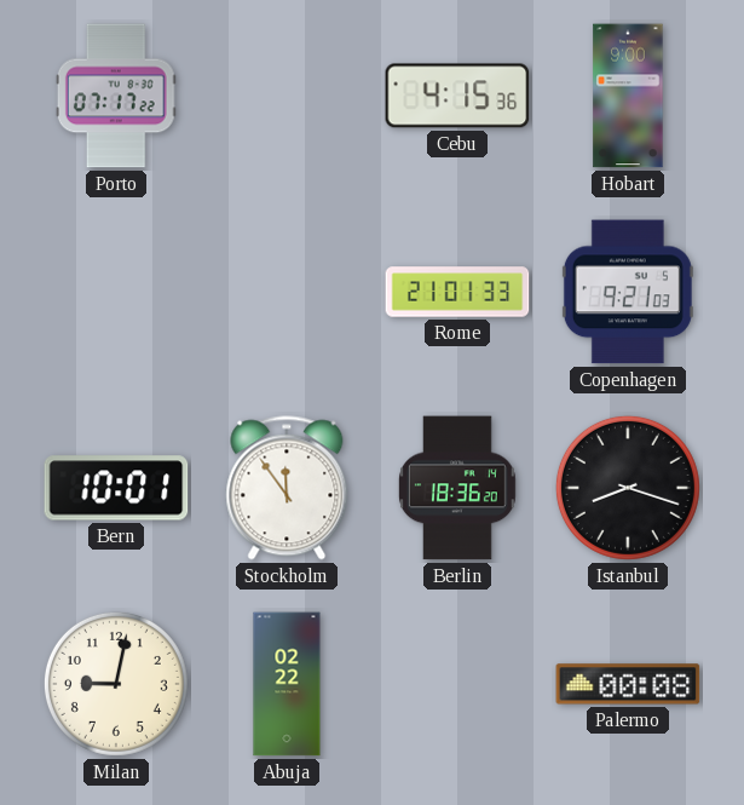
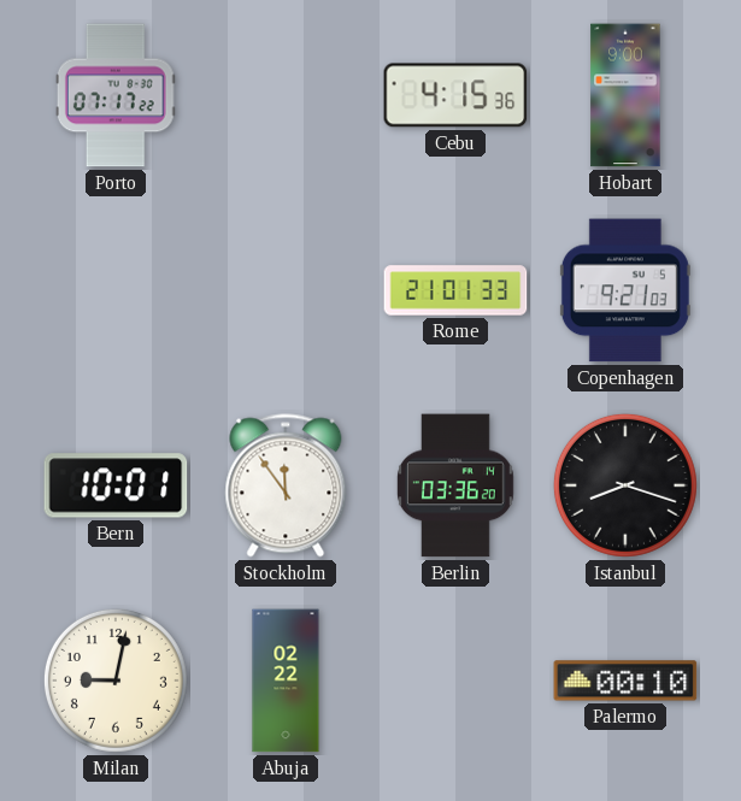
Berlin: 18:36 -> 03:36 (455, 485)
Palermo: 00:08 -> 00:10 (625, 681)
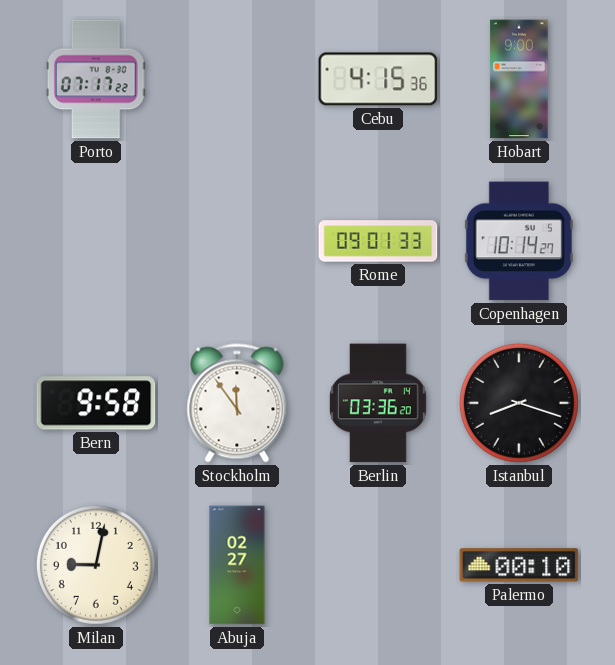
Rome: 21:01 -> 09:01 (378, 241)
Copenhagen: 9:21 -> 10:14 (519, 241)
Bern: 10:01 -> 9:58 (96, 403)
Abuja: 02:22 -> 02:27 (237, 565)
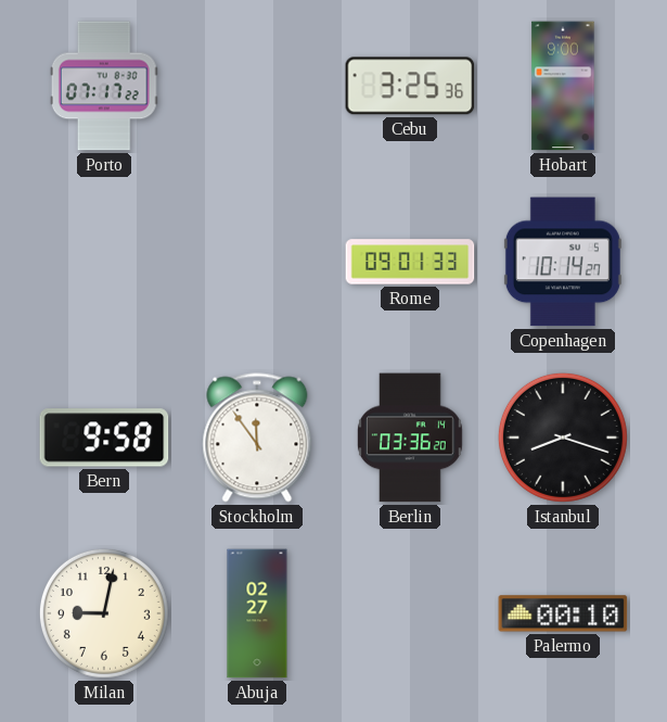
Cebu: 4:15 -> 3:25 (410, 86)
